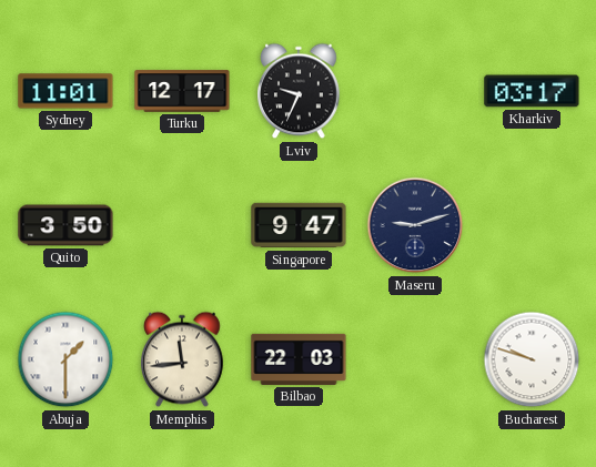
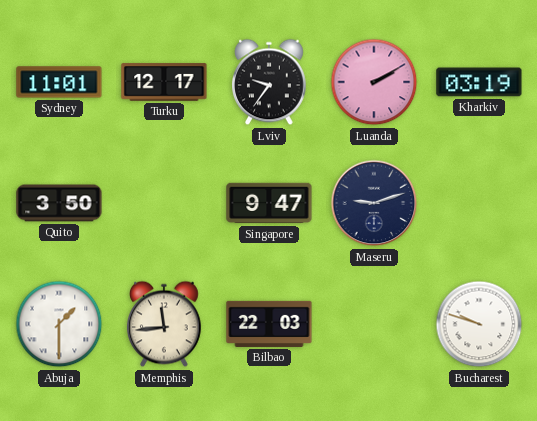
Lviv: 9:34 -> 9:36 (269, 82)
Luanda: none -> 2:10 (374, 82)
Kharkiv: 03:17 -> 03:19 (479, 82)
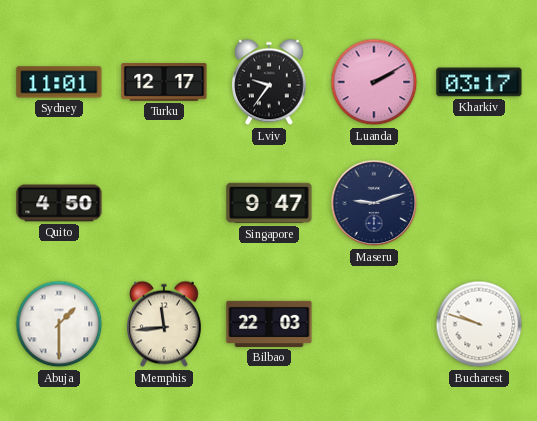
Kharkiv: 03:19 -> 03:17 (479, 82)
Quito: 3:50 -> 4:50 (59, 203)
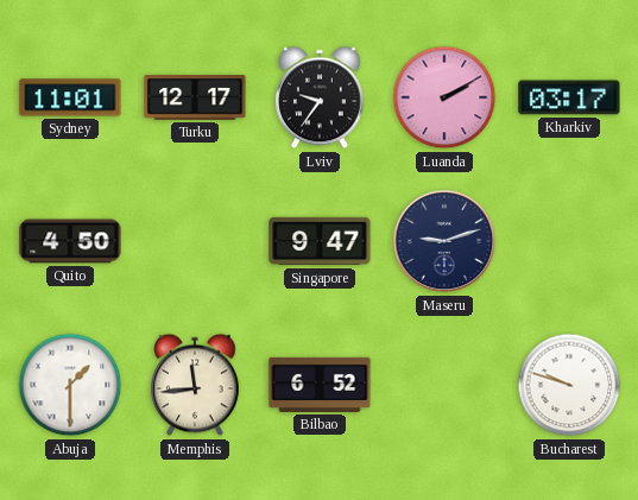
Bilbao: 22:03 -> 6:52 (320, 385)
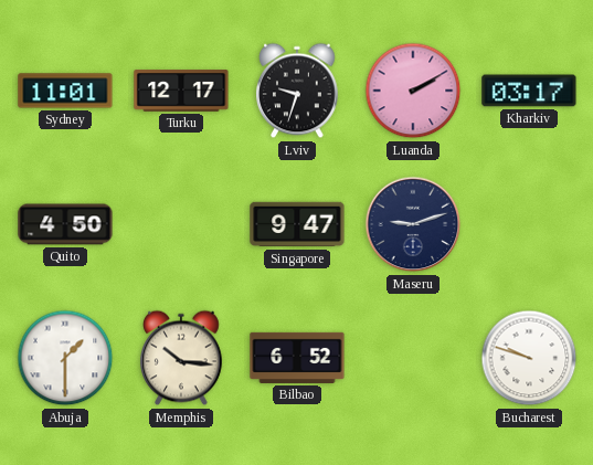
Lviv: 9:36 -> 9:33 (297, 91)
Memphis: 11:44 -> 10:16 (181, 358)
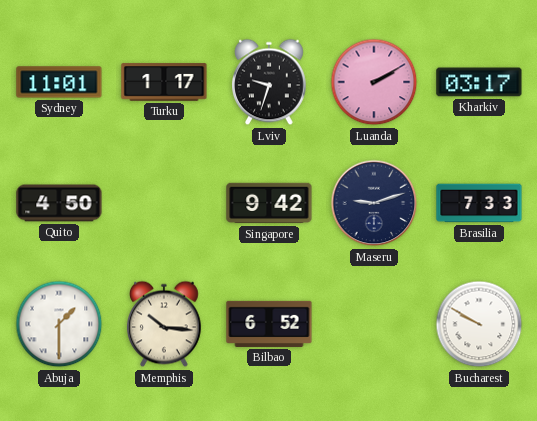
Turku: 12:17 -> 1:17 (164, 82)
Singapore: 9:47 -> 9:42 (269, 203)
Brasilia: none -> 7:33 (479, 203)
Bucharest: 9:48 -> 9:50 (479, 324)
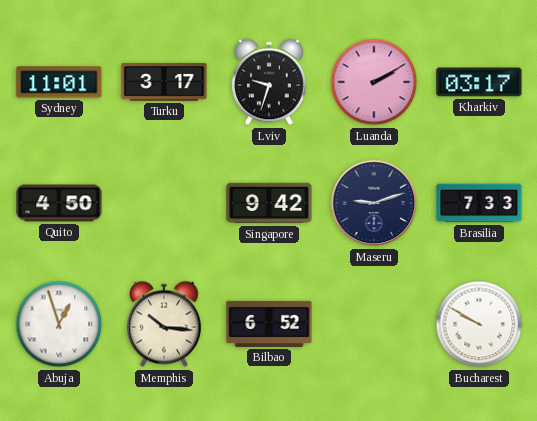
Turku: 1:17 -> 3:17 (164, 82)
Abuja: 1:30 -> 12:57 (59, 324)
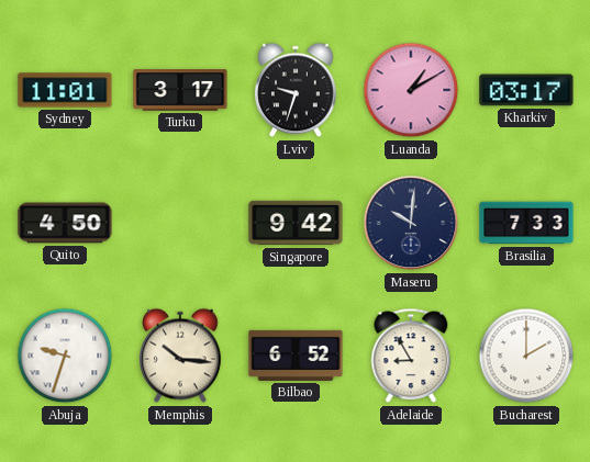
Luanda: 2:10 -> 1:10 (411, 90)
Maseru: 9:12 -> 10:01 (411, 223)
Abuja: 12:57 -> 9:33 (65, 356)
Adelaide: none -> 8:55 (411, 356)
Bucharest: 9:50 -> 2:00 (526, 356)
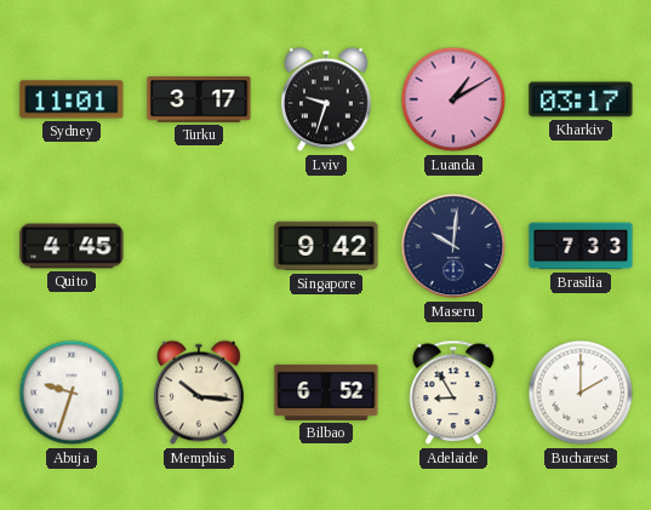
Quito: 4:50 -> 4:45 (72, 246)
